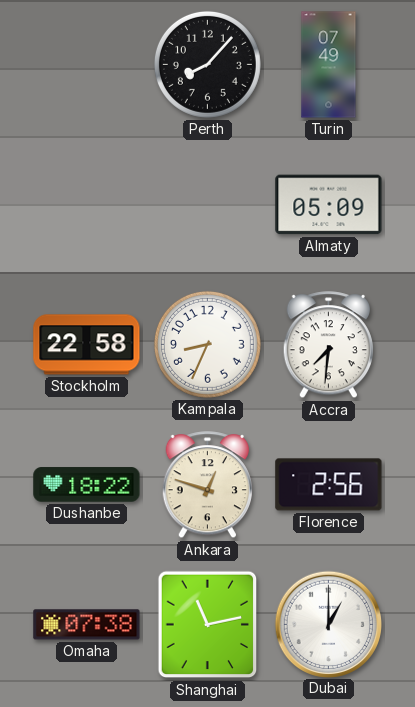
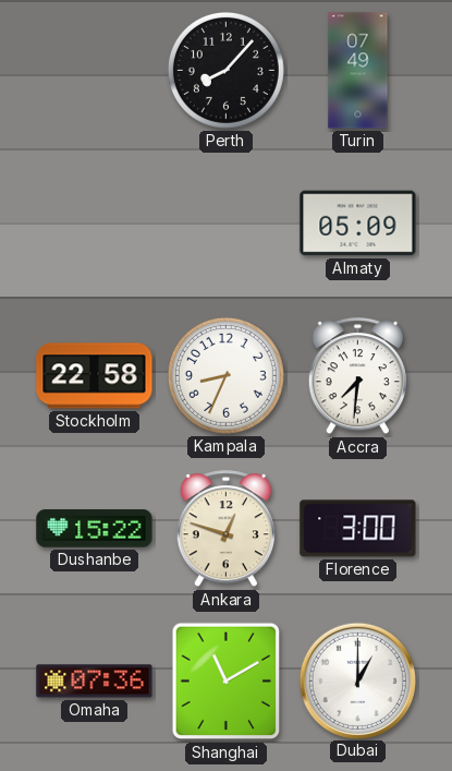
Dushanbe: 18:22 -> 15:22 (95, 529)
Florence: 2:56 -> 3:00 (358, 529)
Omaha: 07:38 -> 07:36 (95, 682)
Shanghai: 11:13 -> 11:10 (227, 682)
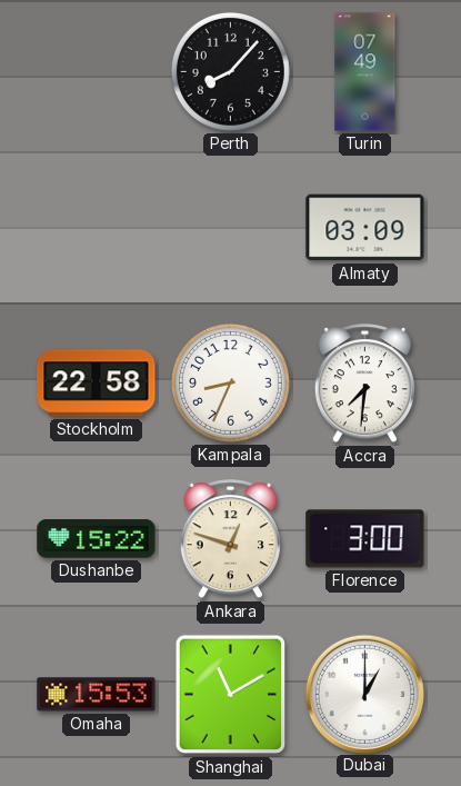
Almaty: 05:09 -> 03:09 (365, 228)
Omaha: 07:36 -> 15:53 (97, 695)
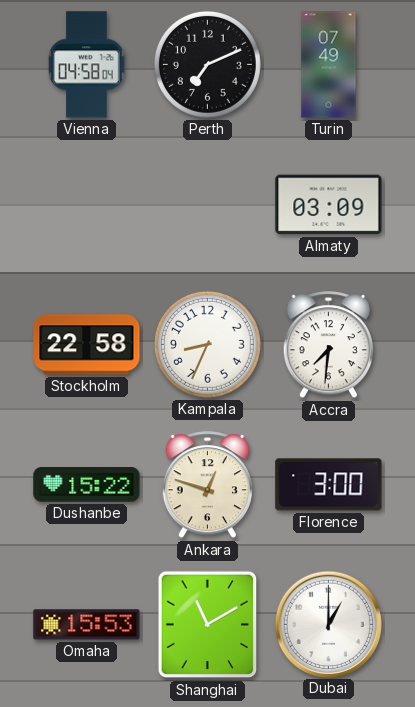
Vienna: none -> 04:58 (87, 65)
Perth: 8:07 -> 7:11 (207, 64)
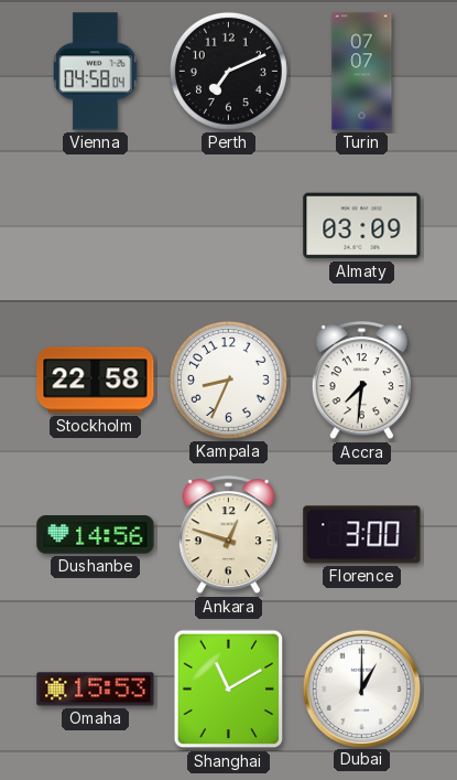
Turin: 07:49 -> 07:07 (362, 72)
Dushanbe: 15:22 -> 14:56 (96, 535)
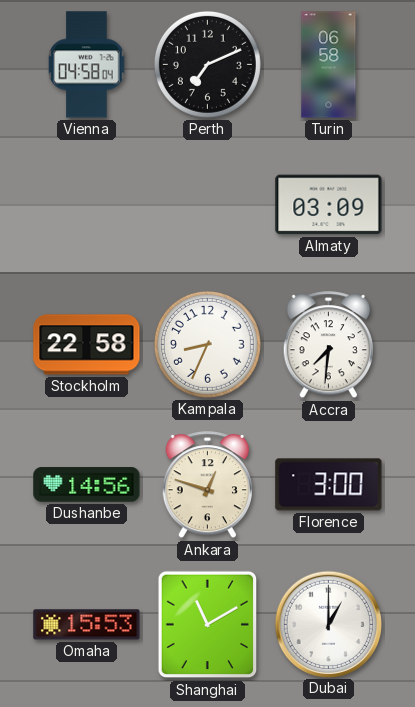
Turin: 07:07 -> 06:58 (329, 65)
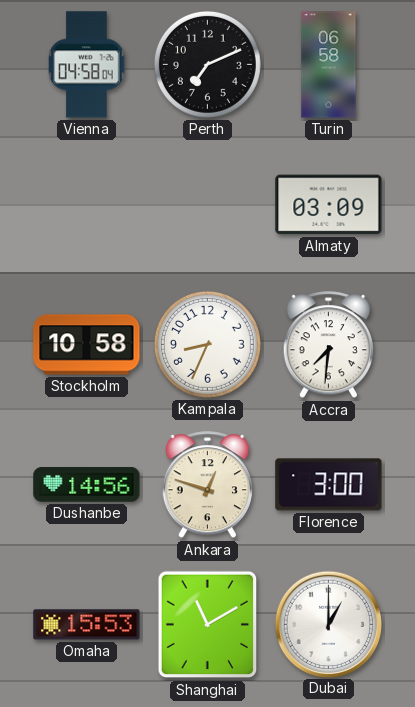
Stockholm: 22:58 -> 10:58 (87, 345)
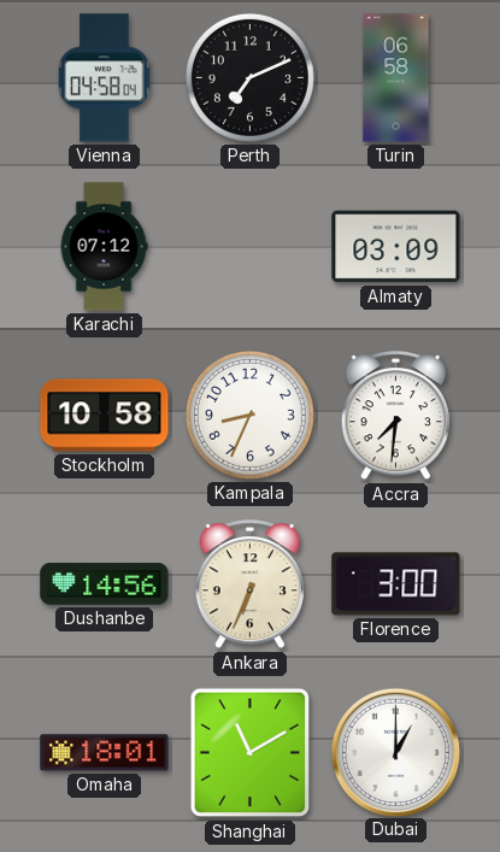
Karachi: none -> 07:12 (104, 247)
Ankara: 12:48 -> 6:34 (249, 584)
Omaha: 15:53 -> 18:01 (105, 753)
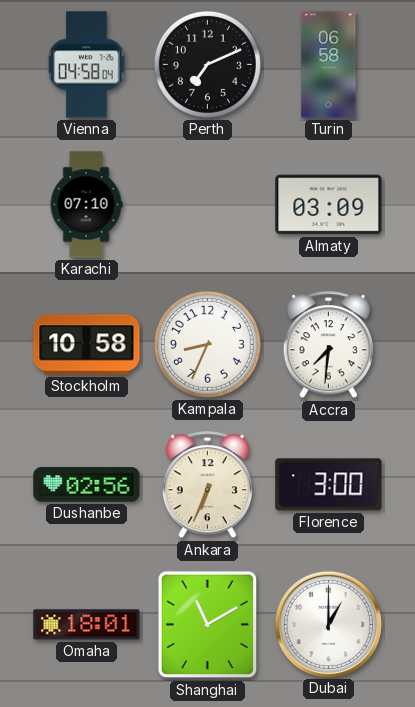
Karachi: 07:12 -> 07:10 (86, 205)
Dushanbe: 14:56 -> 02:56 (87, 485)
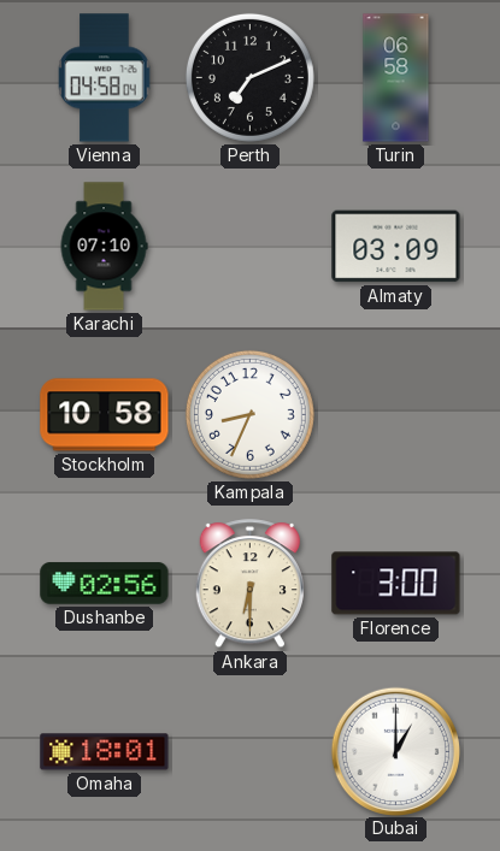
Accra: 7:31 -> none (328, 345)
Ankara: 6:34 -> 6:30 (249, 584)
Shanghai: 11:10 -> none (208, 625)
